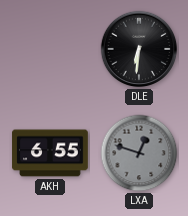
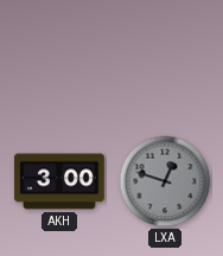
DLE: 6:31 -> none (139, 49)
AKH: 6:55 -> 3:00 (59, 181)
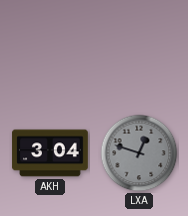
AKH: 3:00 -> 3:04 (50, 153)
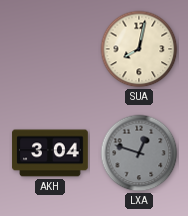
SUA: none -> 8:02 (139, 49)
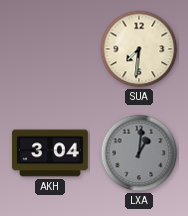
SUA: 8:02 -> 7:31 (139, 49)
LXA: 12:48 -> 1:01 (139, 153)
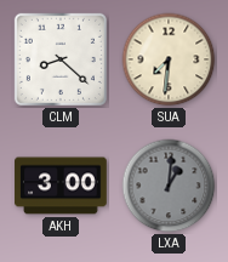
CLM: none -> 8:22 (61, 59)
AKH: 3:04 -> 3:00 (61, 186)
